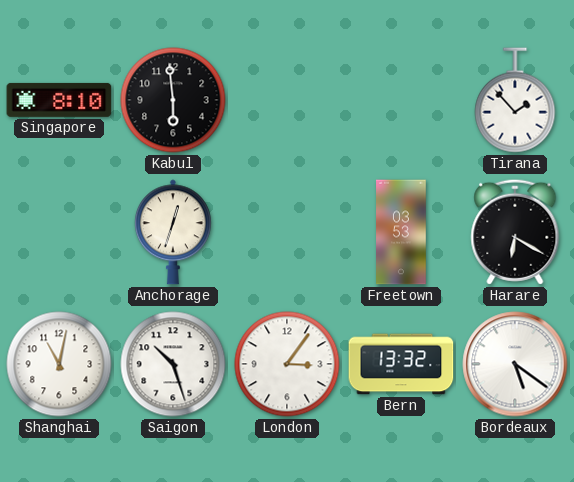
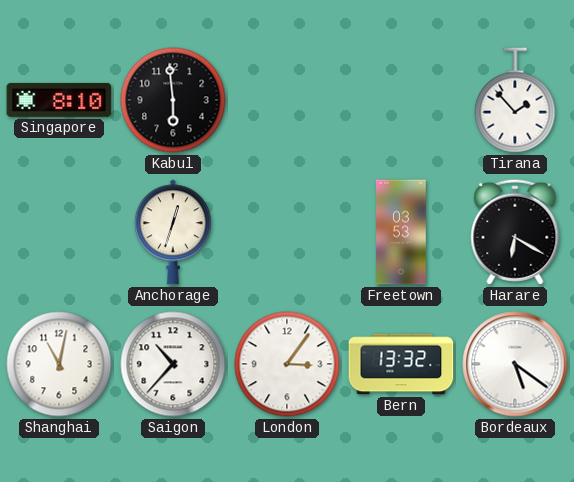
Saigon: 10:27 -> 10:37 (173, 364)
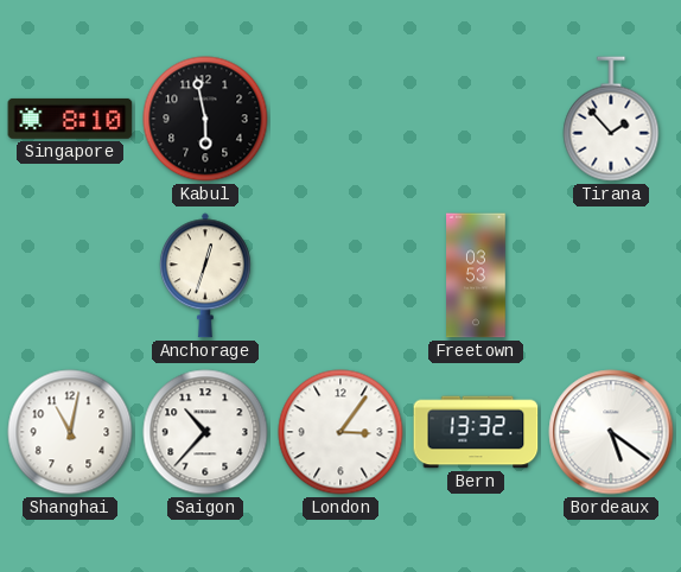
Kabul: 5:59 -> 5:58 (205, 119)
Harare: 6:20 -> none (515, 232)
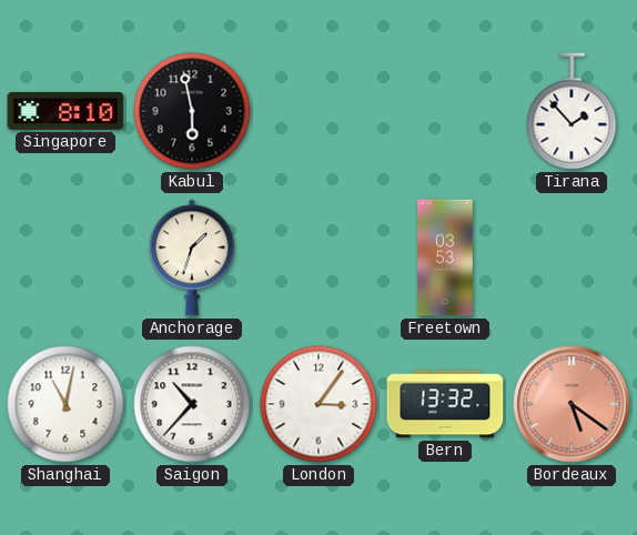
Anchorage: 12:33 -> 1:33 (192, 258)
Bordeaux dial: white -> salmon (572, 404)
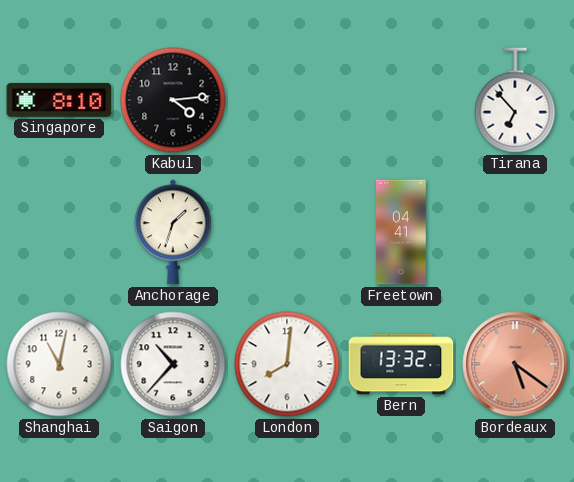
Kabul: 5:58 -> 4:14 (173, 100)
Tirana: 1:53 -> 6:53 (515, 100)
Freetown: 03:53 -> 04:41 (401, 232)
London: 3:06 -> 8:01 (287, 364)
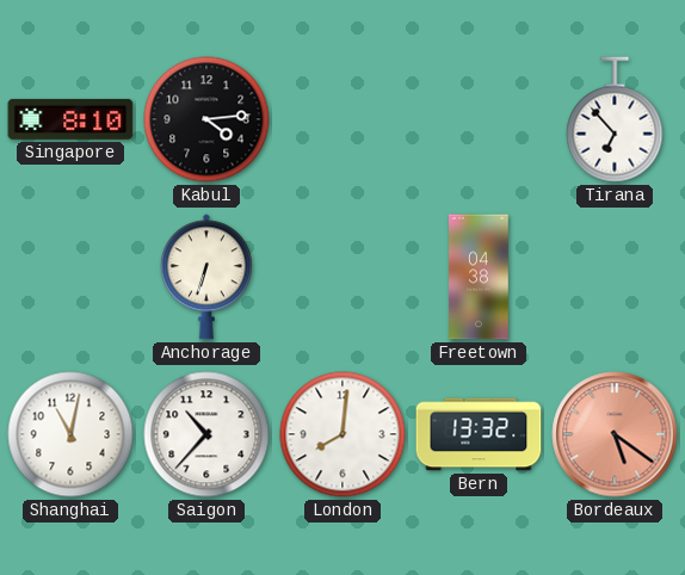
Anchorage: 1:33 -> 6:33 (206, 277)
Freetown: 04:41 -> 04:38 (479, 277)
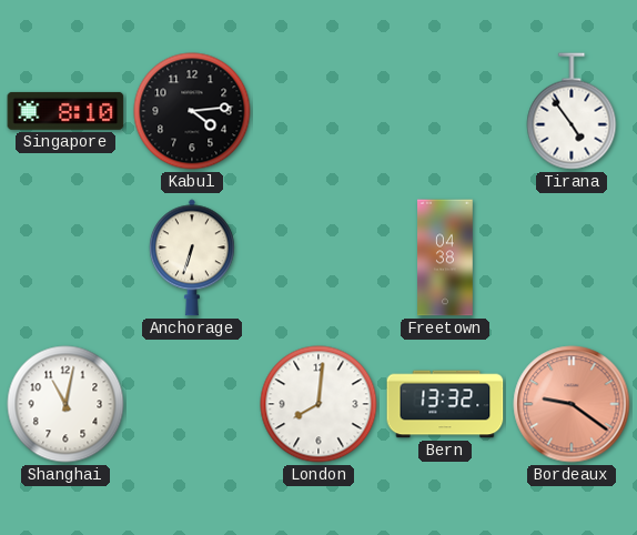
Tirana: 6:53 -> 4:54 (572, 111)
Saigon: 10:37 -> none (206, 434)
Bordeaux: 5:21 -> 9:21 (572, 404)
